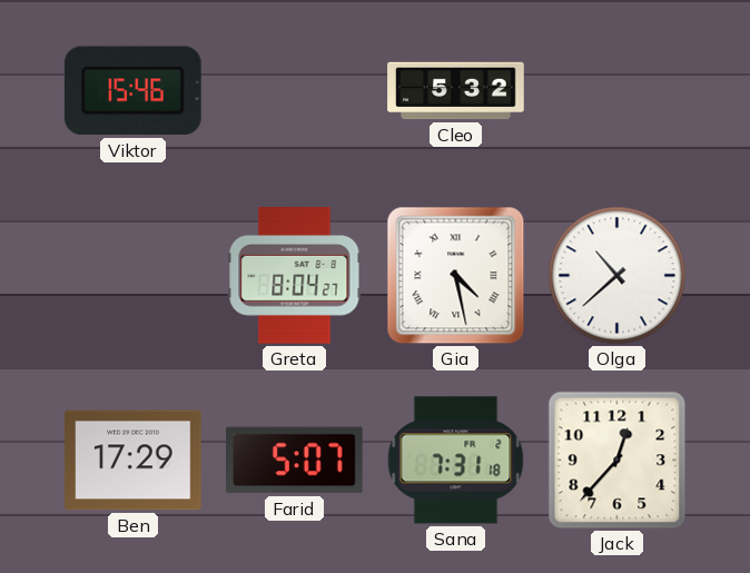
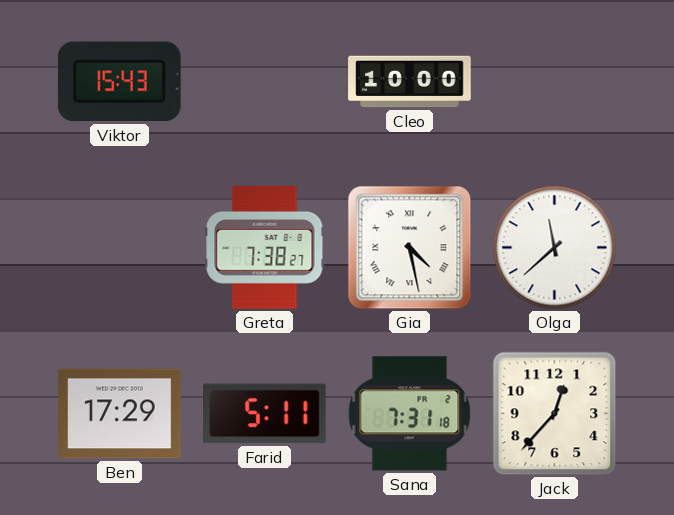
Viktor: 15:46 -> 15:43 (119, 82)
Cleo: 5:32 -> 10:00 (410, 82)
Greta: 8:04 -> 7:38 (265, 248)
Olga: 10:38 -> 11:38 (555, 248)
Farid: 5:07 -> 5:11 (265, 414)
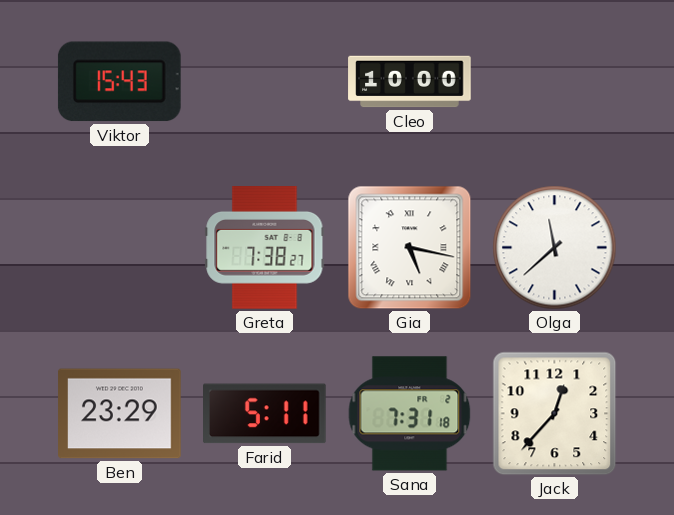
Gia: 4:28 -> 5:17 (410, 248)
Ben: 17:29 -> 23:29 (120, 414)
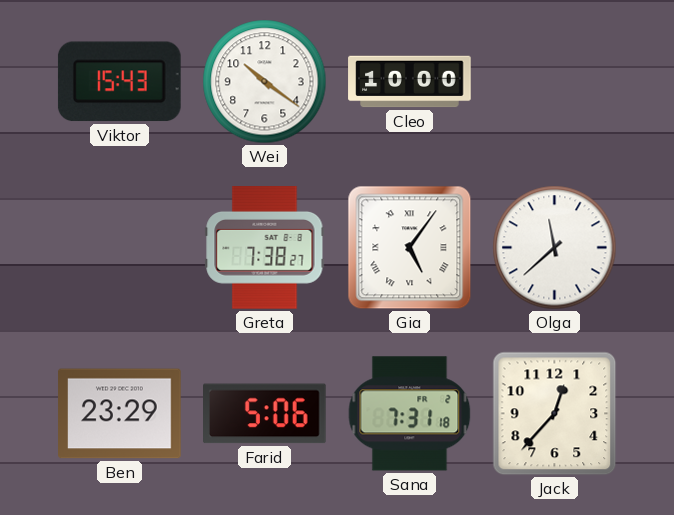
Wei: none -> 10:21 (265, 82)
Gia: 5:17 -> 5:06 (410, 248)
Farid: 5:11 -> 5:06 (265, 414)
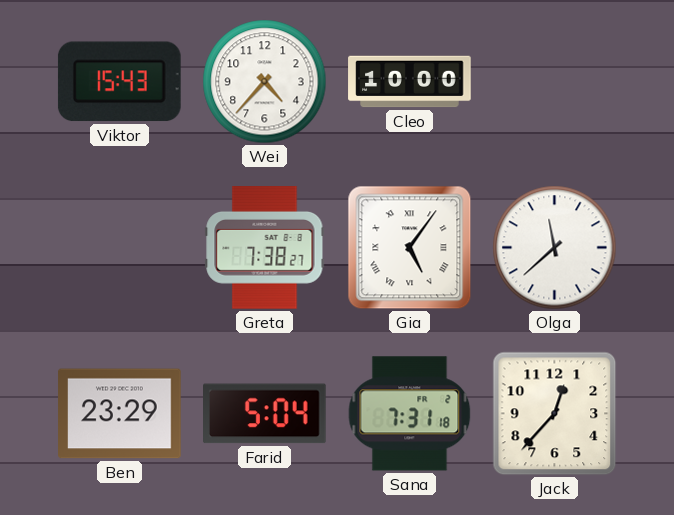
Wei: 10:21 -> 4:37 (265, 82)
Farid: 5:06 -> 5:04 (265, 414)
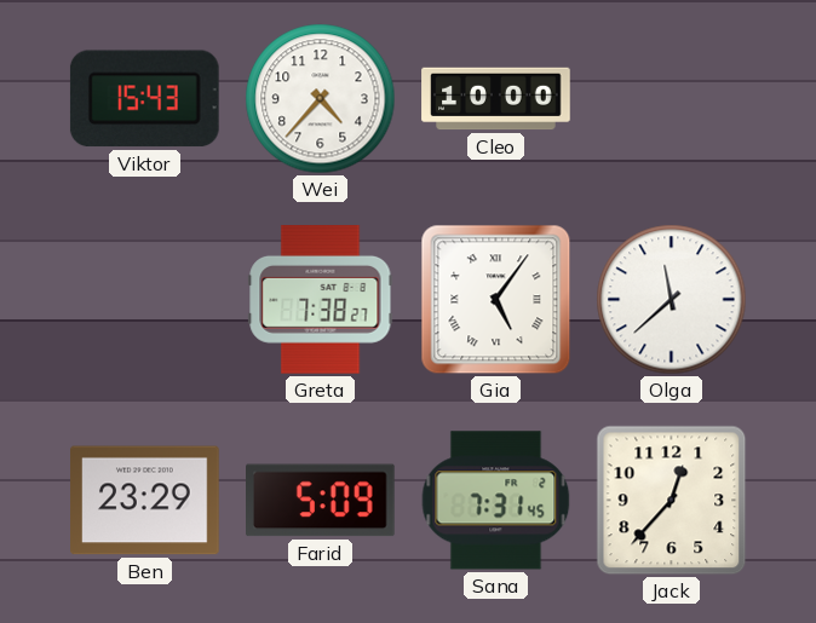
Farid: 5:04 -> 5:09 (321, 501)
Sana: 7:31:18 -> 7:31:45 (496, 501)
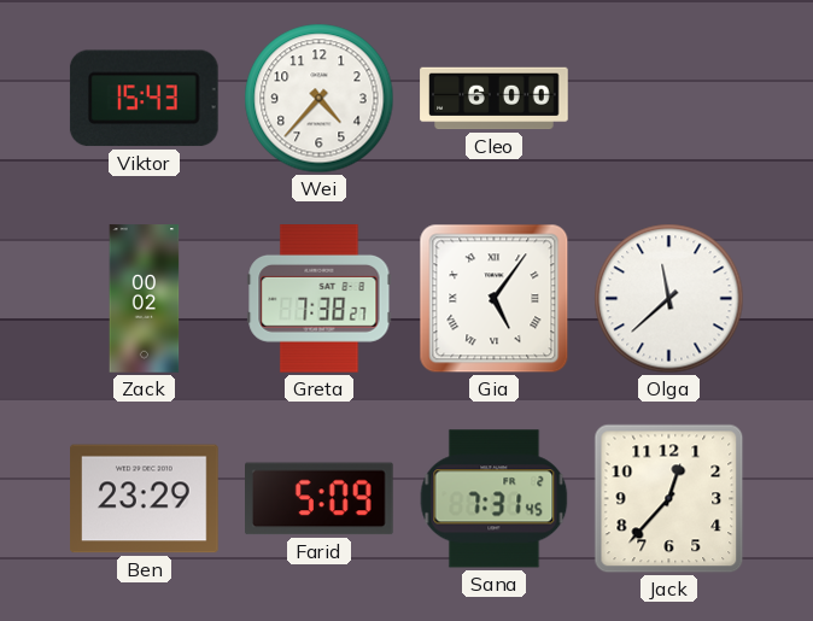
Cleo: 10:00 -> 6:00 (495, 99)
Zack: none -> 00:02 (145, 299)
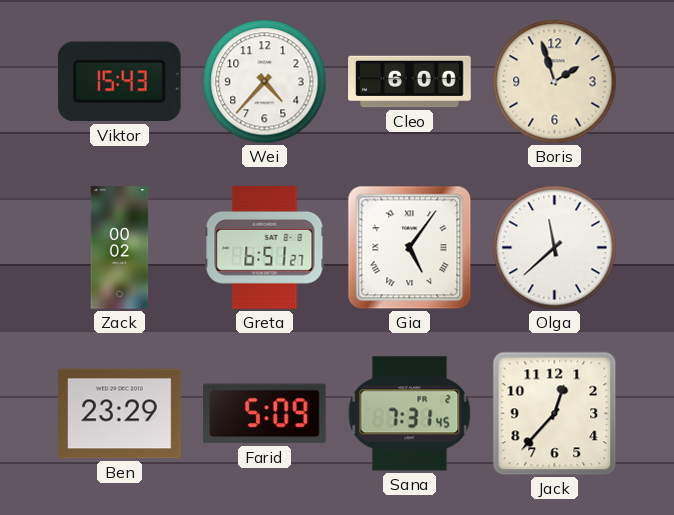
Boris: none -> 1:57 (555, 82)
Greta: 7:38 -> 6:51 (265, 248)
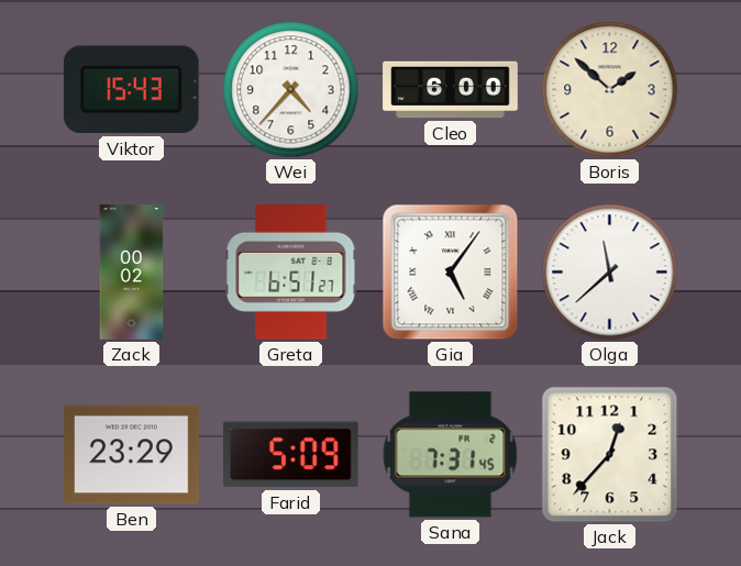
Boris: 1:57 -> 1:52 (610, 90)
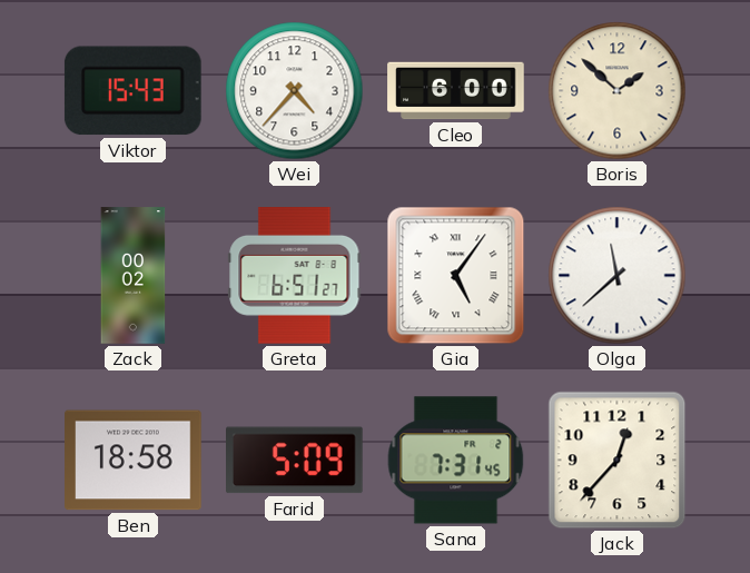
Ben: 23:29 -> 18:58 (134, 461)
